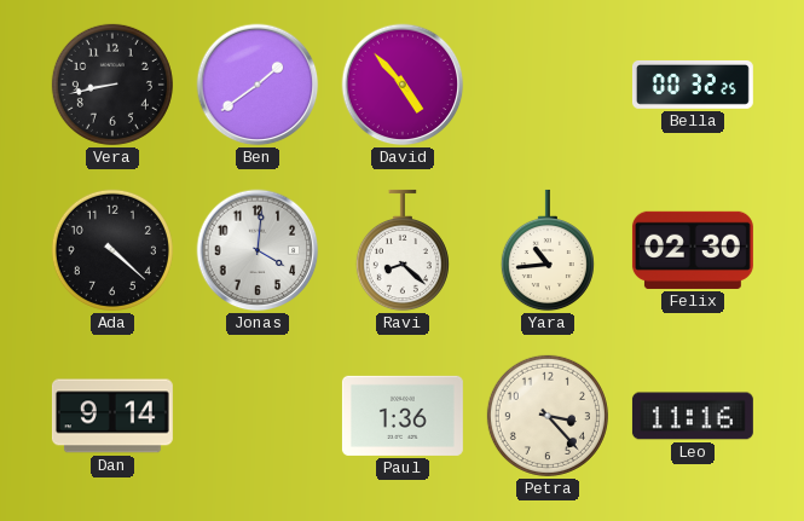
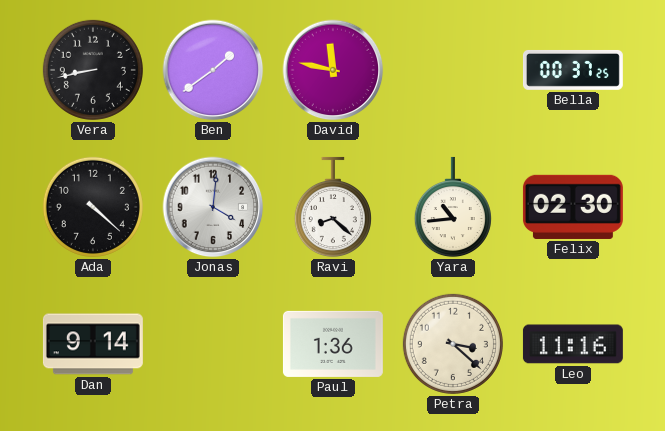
David: 4:53 -> 11:47 (333, 70)
Bella: 00:32 -> 00:37 (573, 70)
Petra: 3:23 -> 3:22 (453, 344)
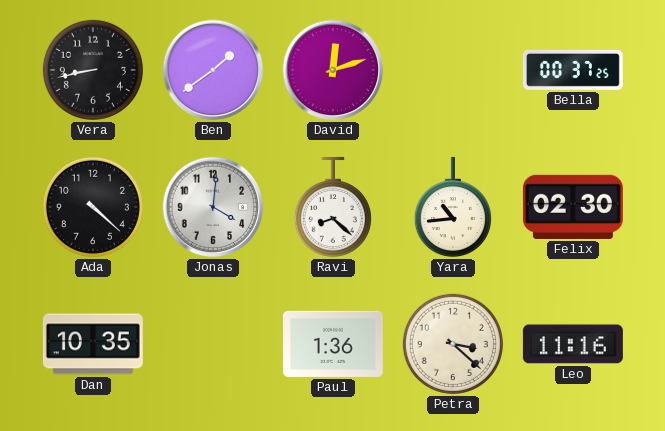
David: 11:47 -> 12:12 (333, 70)
Dan: 9:14 -> 10:35 (93, 344)
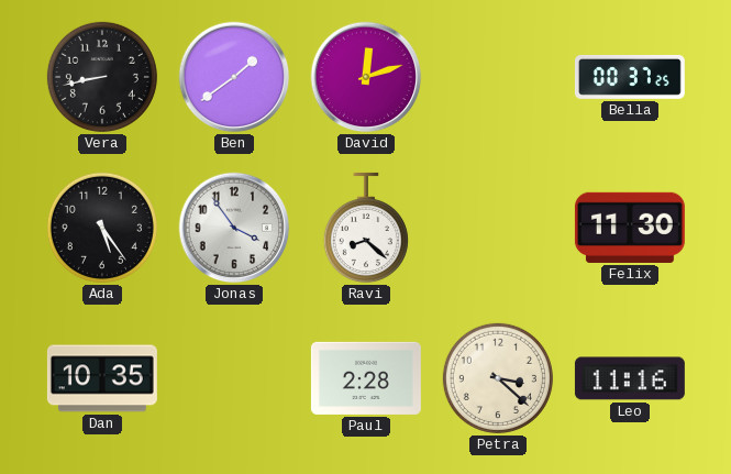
Ada: 4:22 -> 5:24 (102, 228)
Jonas: 4:01 -> 3:54 (234, 228)
Yara: 10:44 -> none (453, 207)
Felix: 02:30 -> 11:30 (630, 228)
Paul: 1:36 -> 2:28 (366, 378)
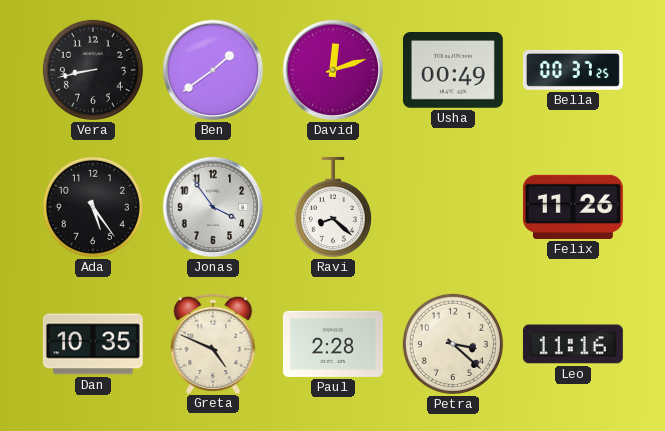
Usha: none -> 00:49 (453, 71)
Felix: 11:30 -> 11:26 (573, 207)
Greta: none -> 4:49 (213, 343)
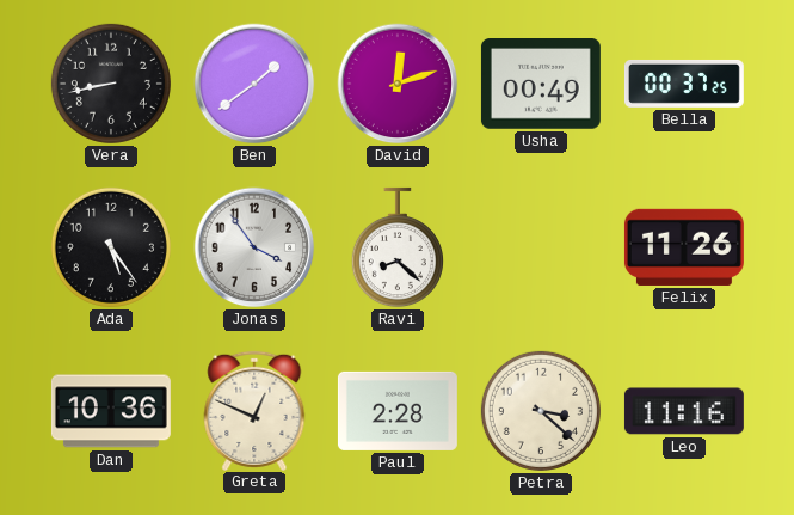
Dan: 10:35 -> 10:36 (111, 411)
Greta: 4:49 -> 12:49 (254, 410)
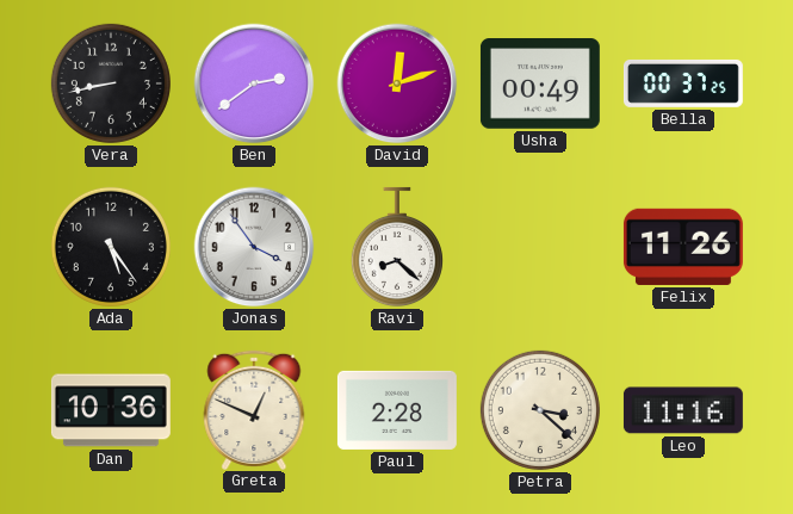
Ben: 1:39 -> 2:39 (254, 83)
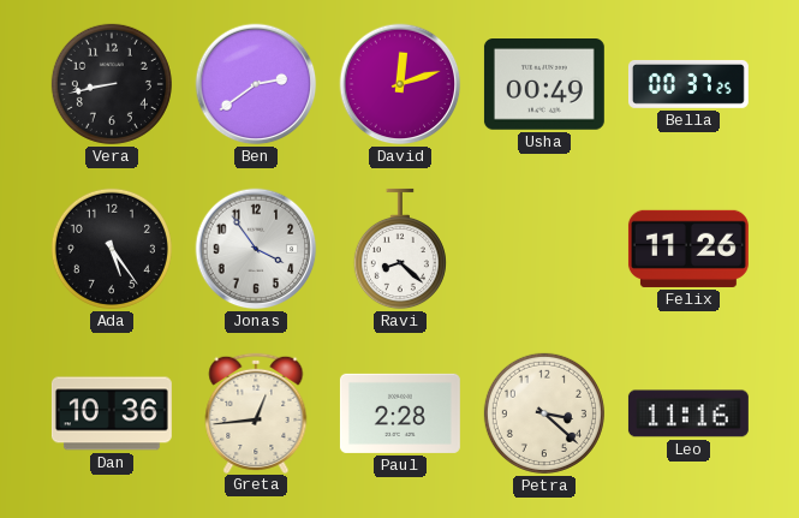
Greta: 12:49 -> 12:44 (256, 412)
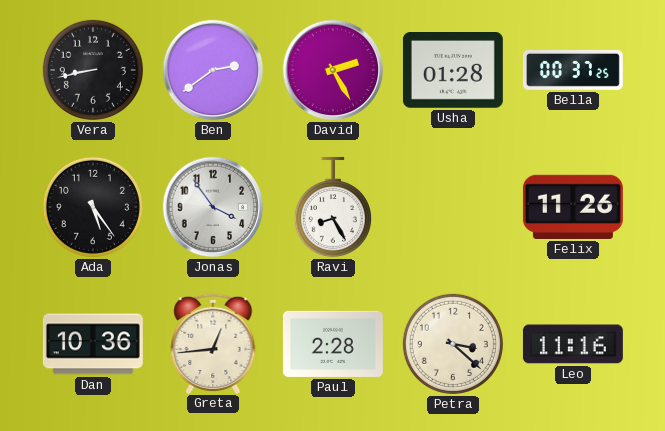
David: 12:12 -> 2:25 (333, 70)
Usha: 00:49 -> 01:28 (453, 71)
Ravi: 8:22 -> 8:25 (333, 207)
